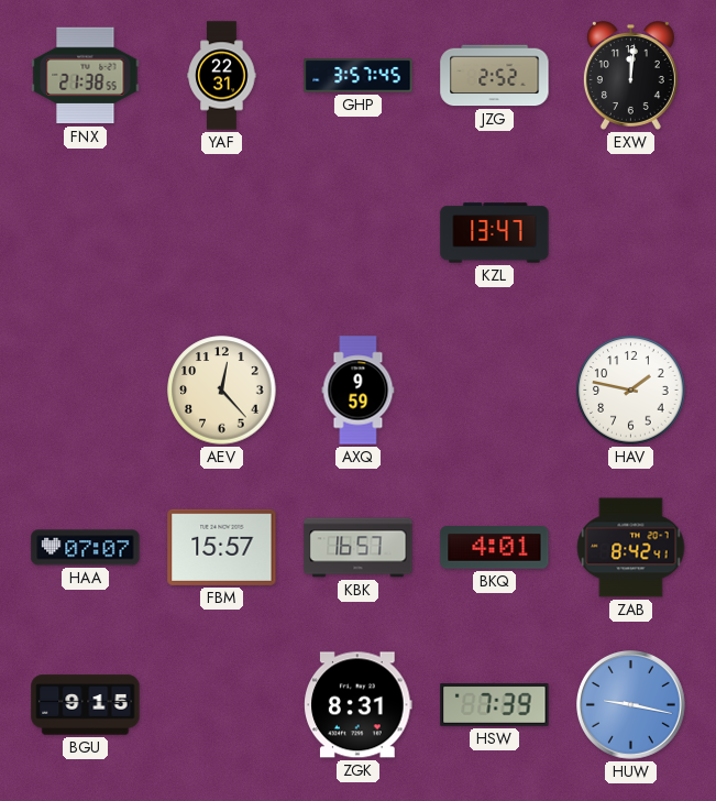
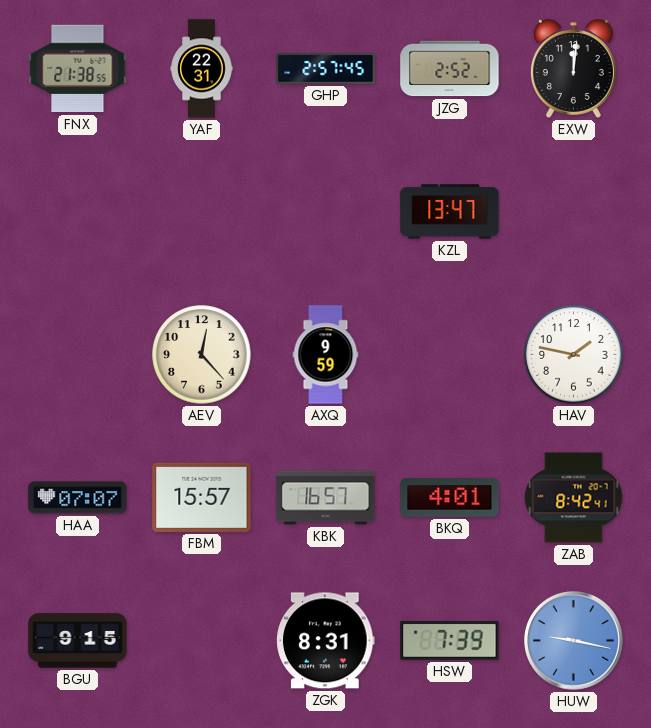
GHP: 3:57 -> 2:57 (326, 69)
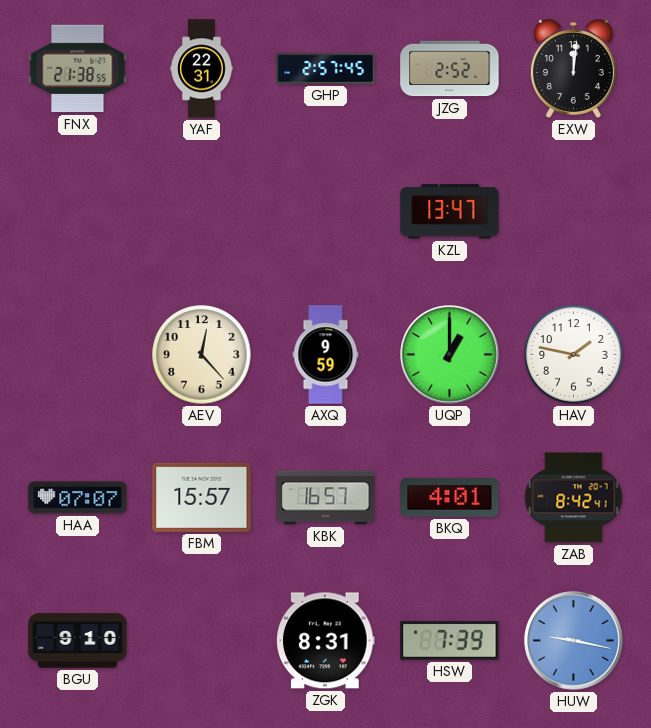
UQP: none -> 1:00 (450, 355)
BGU: 9:15 -> 9:10 (78, 641)
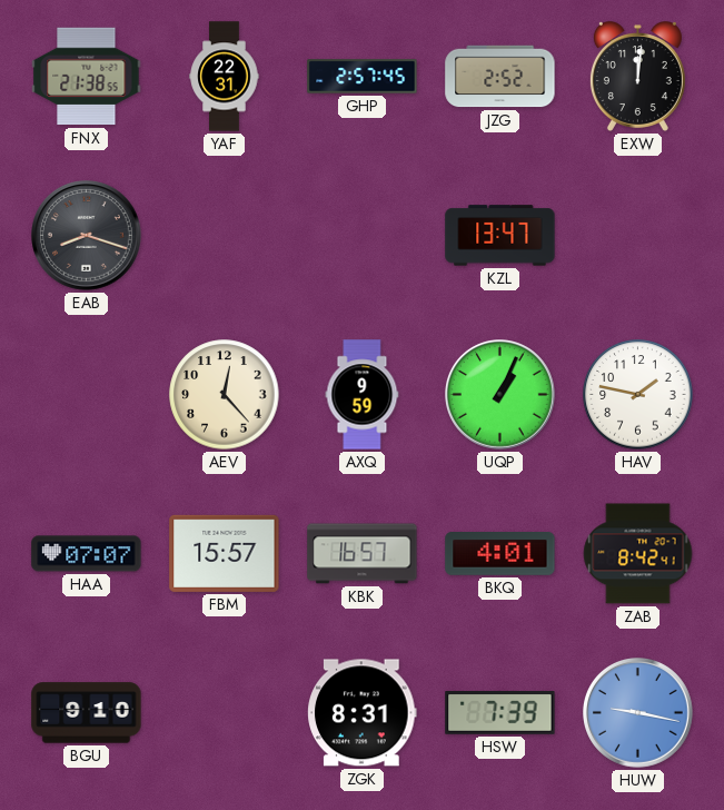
EAB: none -> 8:18 (87, 236)
UQP: 1:00 -> 1:04 (500, 395)
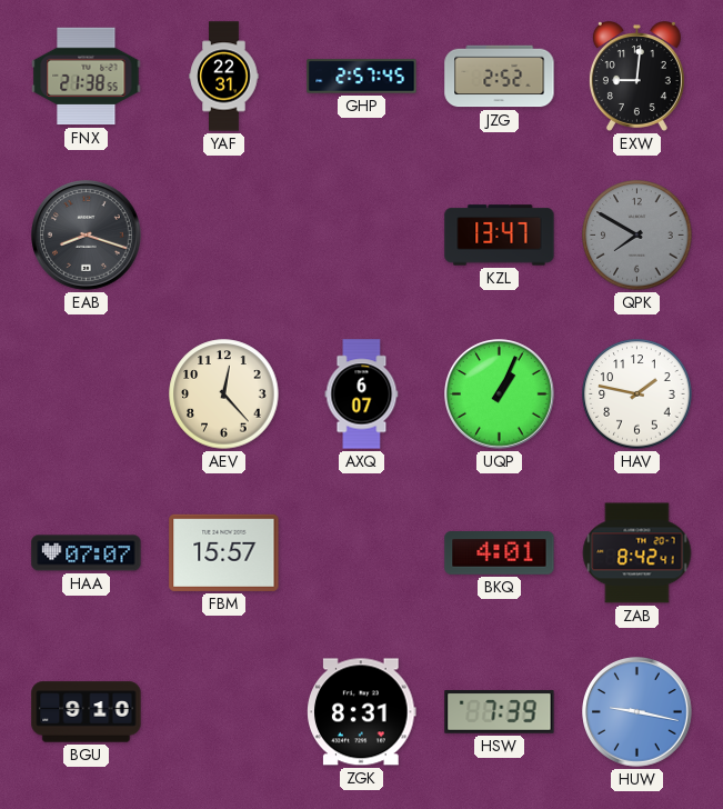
EXW: 12:01 -> 9:01 (636, 77)
QPK: none -> 7:50 (637, 236)
AXQ: 9:59 -> 6:07 (362, 394)
KBK: 16:57 -> none (363, 554)
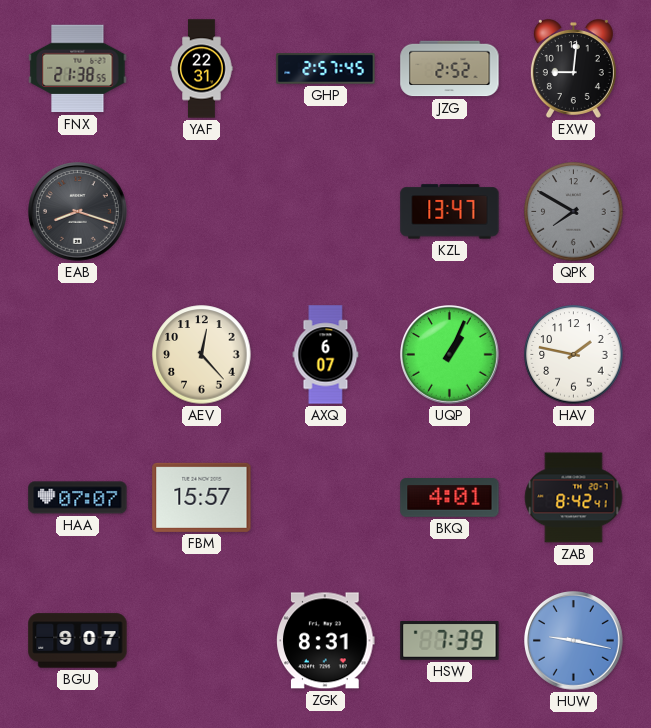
BGU: 9:10 -> 9:07 (78, 641)
